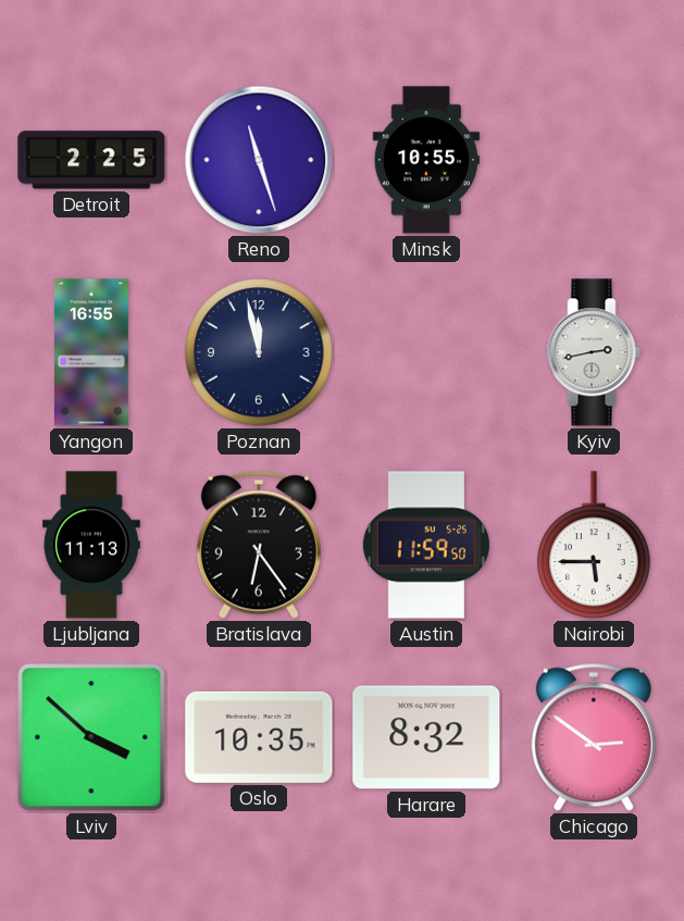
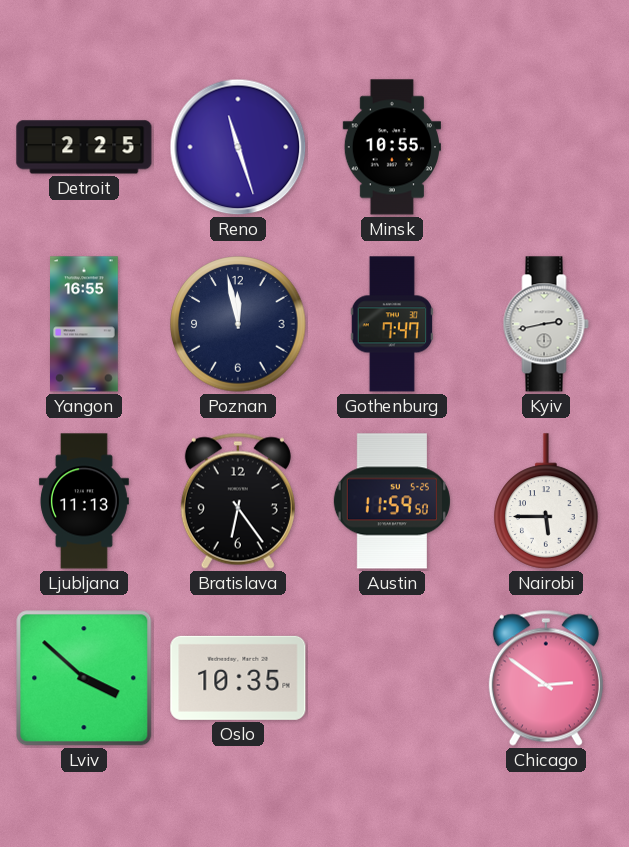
Gothenburg: none -> 7:47 (391, 324)
Harare: 8:32 -> none (426, 737)
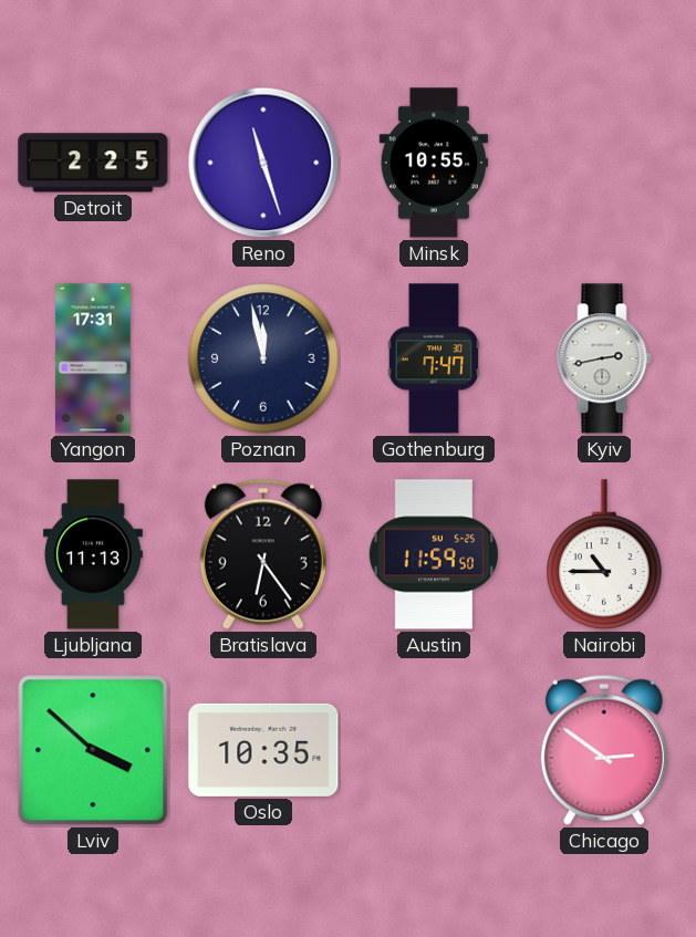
Yangon: 16:55 -> 17:31 (94, 358)
Nairobi: 5:45 -> 10:45 (604, 554)
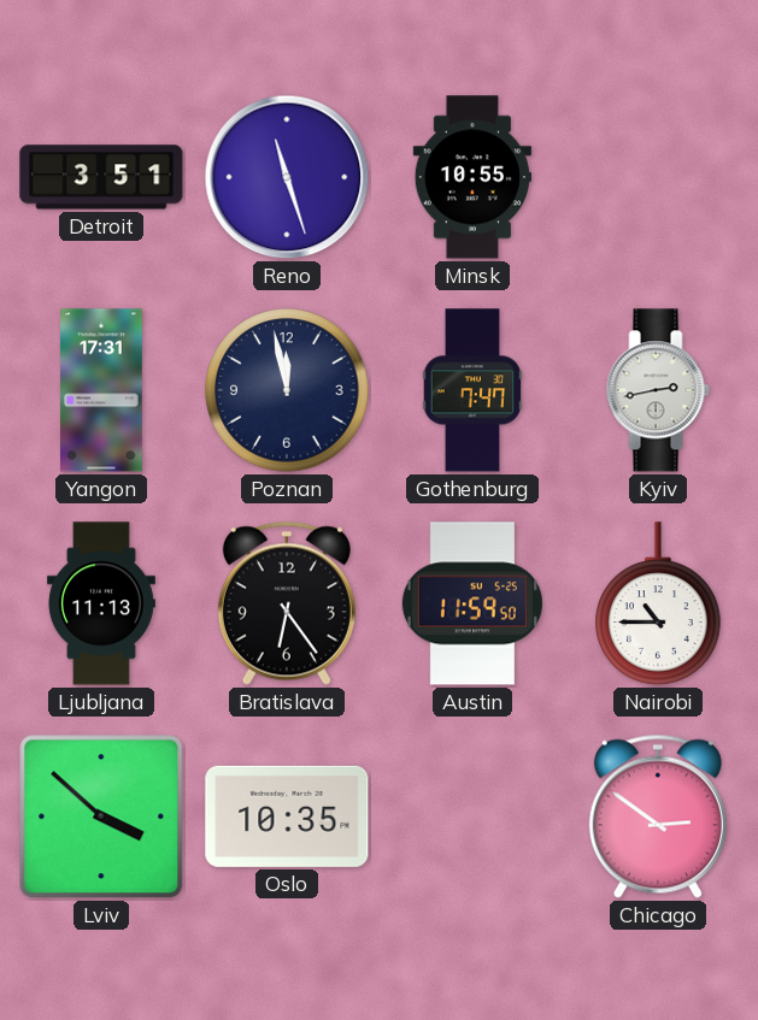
Detroit: 2:25 -> 3:51 (101, 177)
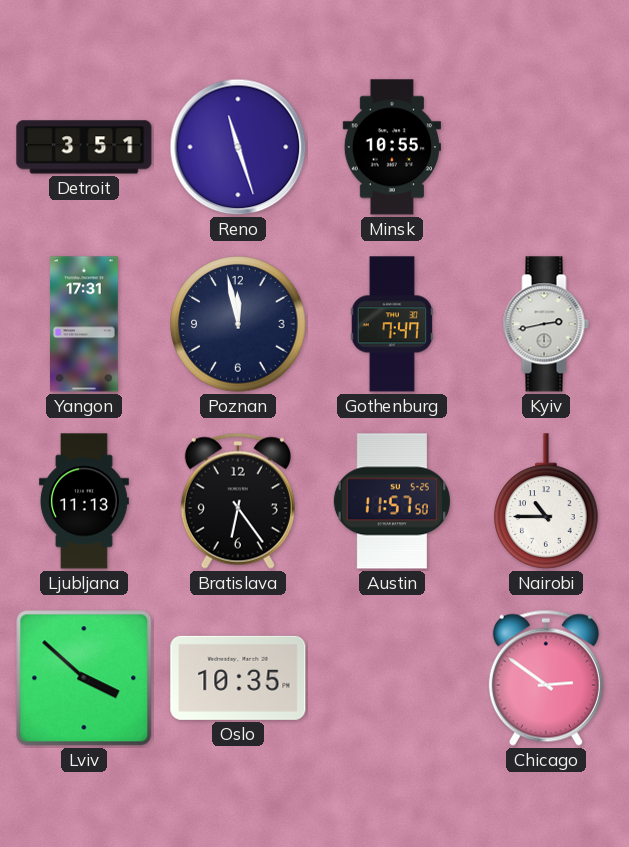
Austin: 11:59 -> 11:57 (392, 501)
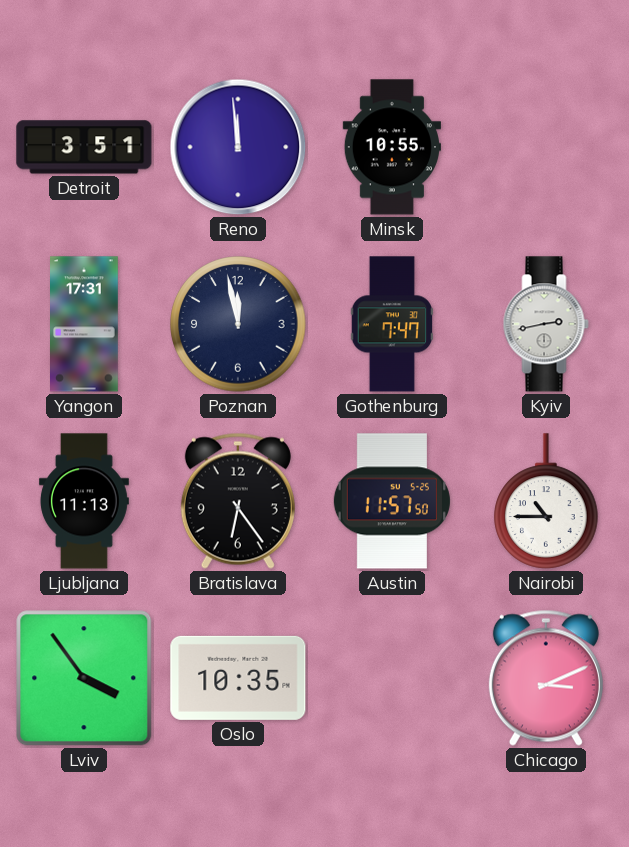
Reno: 11:27 -> 11:59 (238, 147)
Lviv: 3:52 -> 3:54 (84, 678)
Chicago: 2:51 -> 3:11 (546, 678)
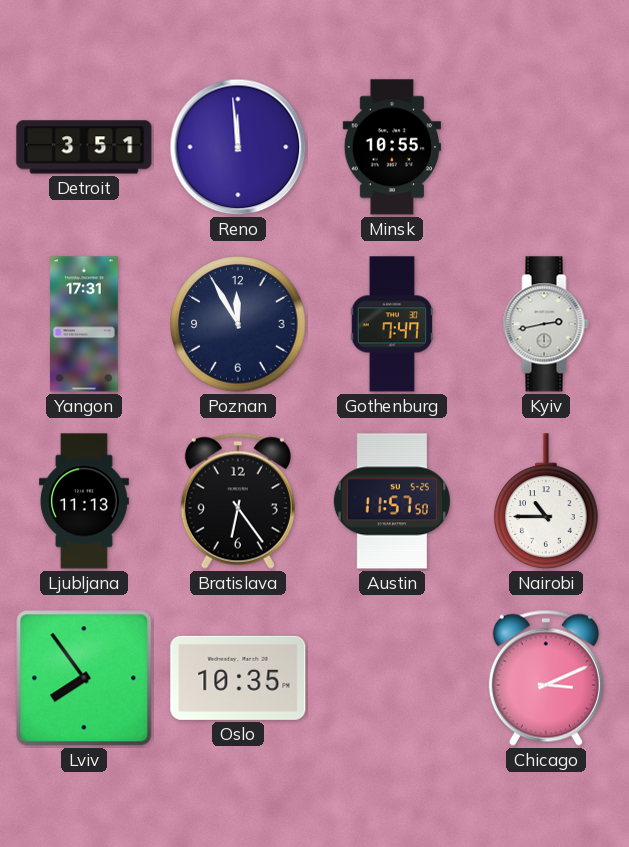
Poznan: 11:58 -> 11:55 (238, 324)
Lviv: 3:54 -> 7:54 (84, 678)
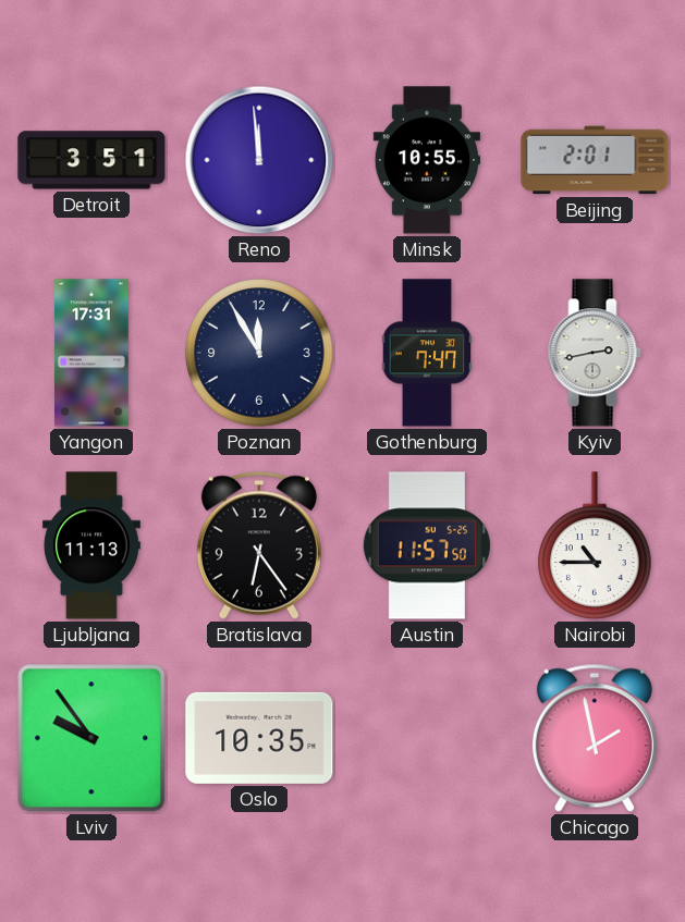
Beijing: none -> 2:01 (595, 160)
Lviv: 7:54 -> 9:54 (91, 738)
Chicago: 3:11 -> 1:58 (595, 738)
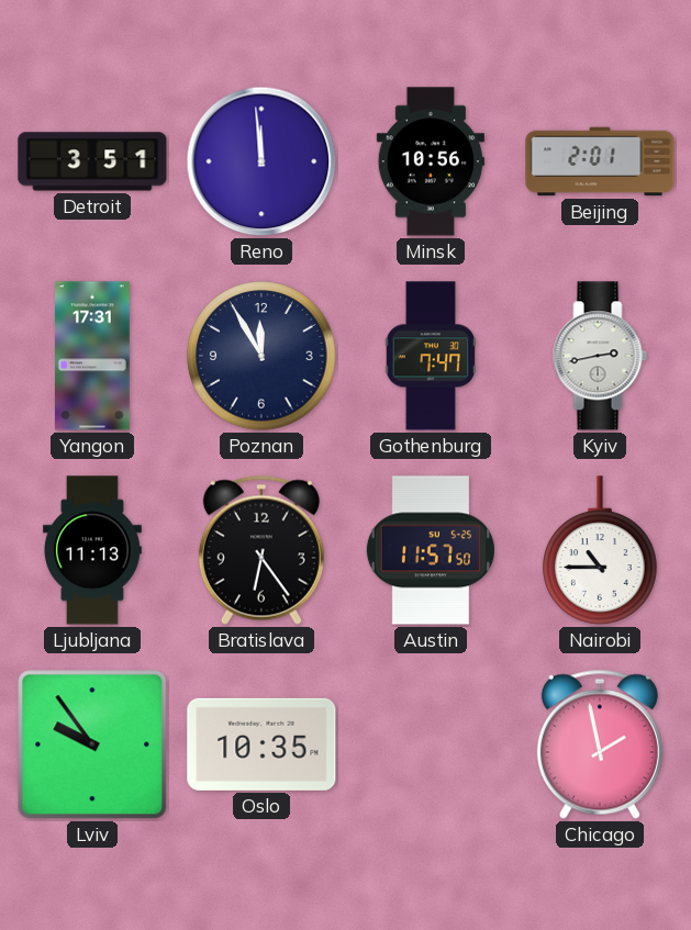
Minsk: 10:55 -> 10:56 (431, 161)
